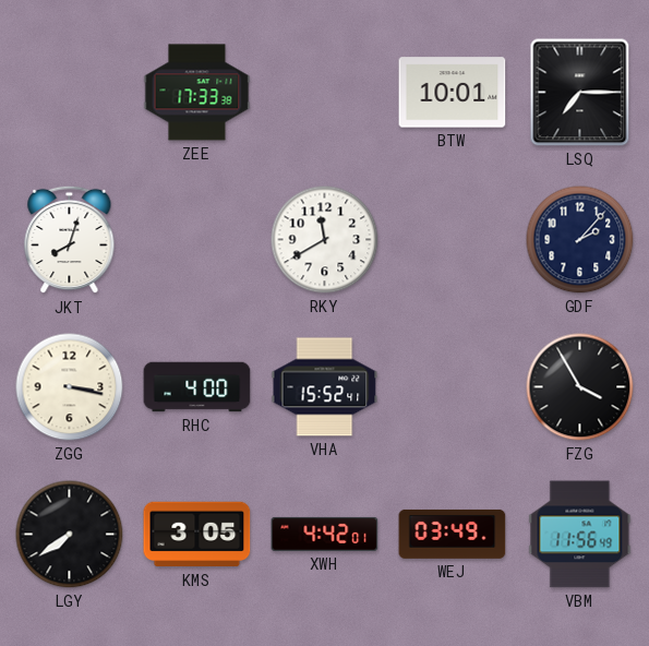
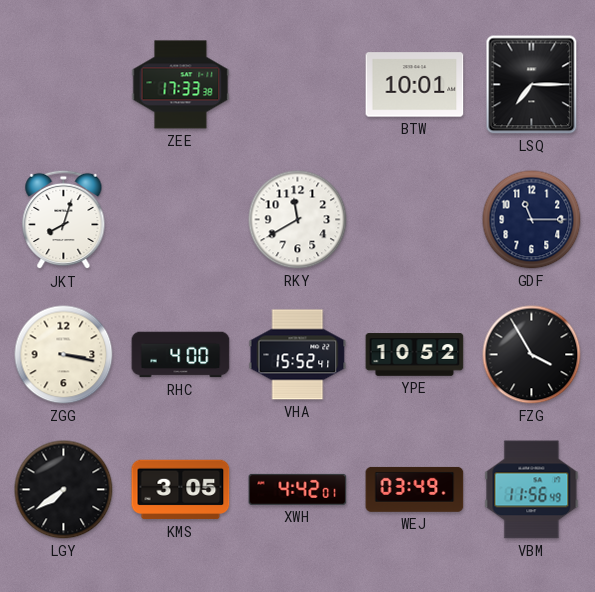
GDF: 2:07 -> 11:15 (532, 220)
YPE: none -> 10:52 (415, 355)
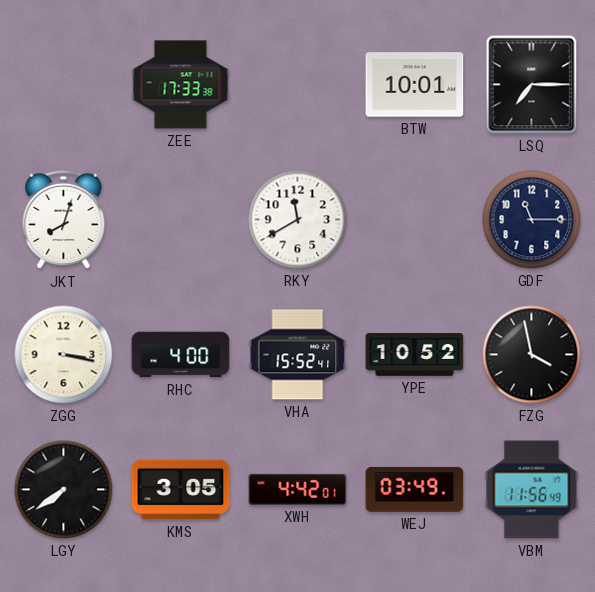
FZG: 3:55 -> 3:58 (532, 355)
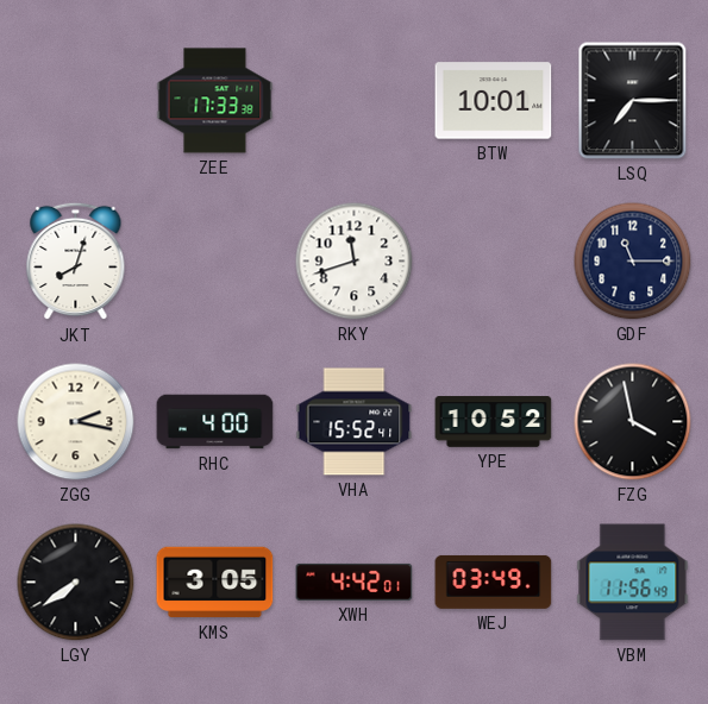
RKY: 11:40 -> 11:42 (355, 262)
ZGG: 3:17 -> 2:17 (76, 422)
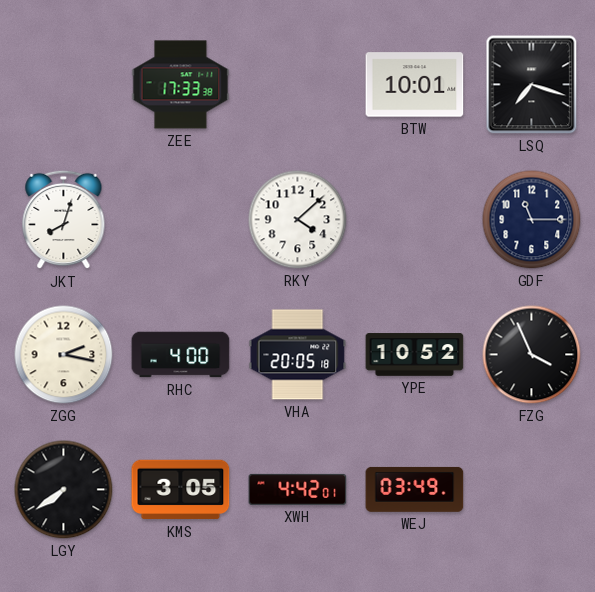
LSQ: 7:15 -> 7:18 (532, 85)
RKY: 11:42 -> 4:08 (298, 220)
VHA: 15:52 -> 20:05 (298, 355)
FZG: 3:58 -> 3:56 (532, 355)
VBM: 11:56 -> none (633, 583)
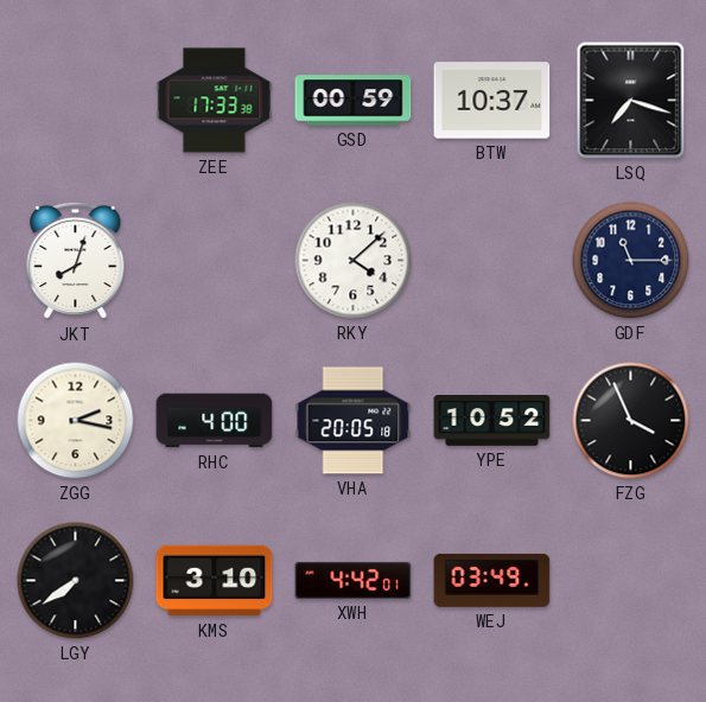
GSD: none -> 00:59 (354, 101)
BTW: 10:01 -> 10:37 (492, 101)
KMS: 3:05 -> 3:10 (215, 581)
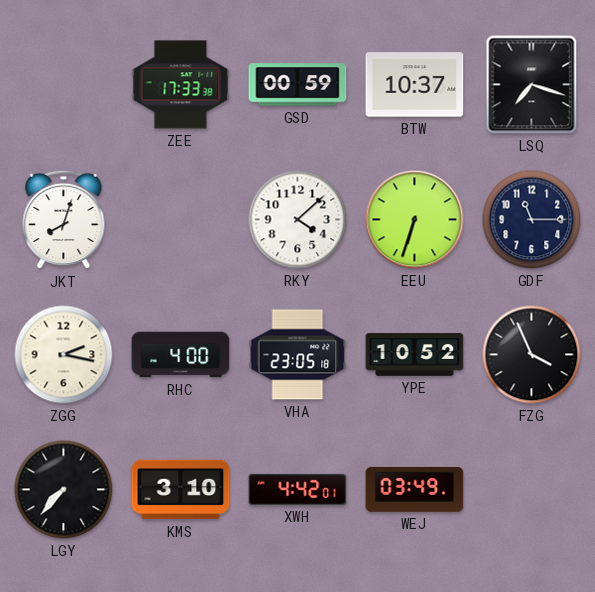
EEU: none -> 6:33 (415, 220)
VHA: 20:05 -> 23:05 (298, 355)
LGY: 7:39 -> 7:37 (64, 490)
